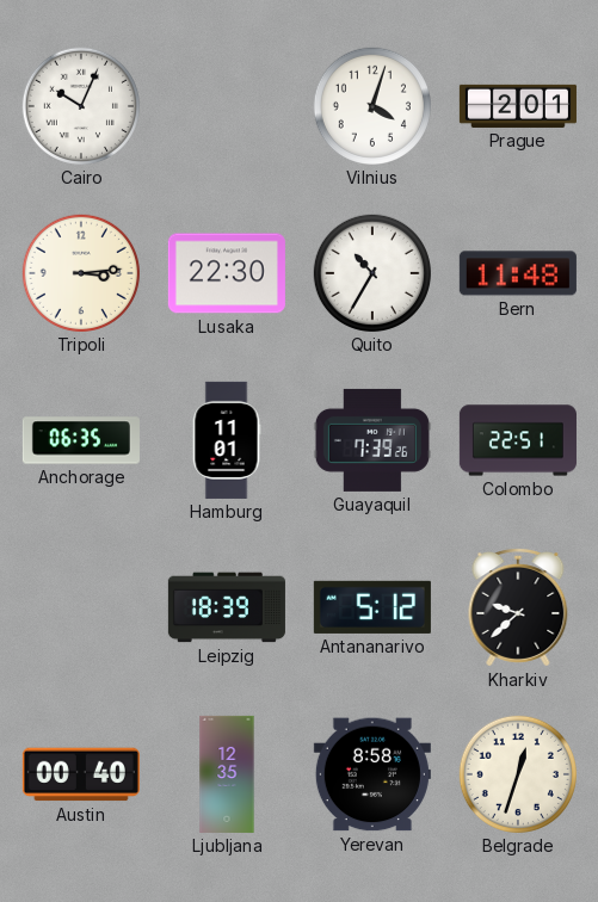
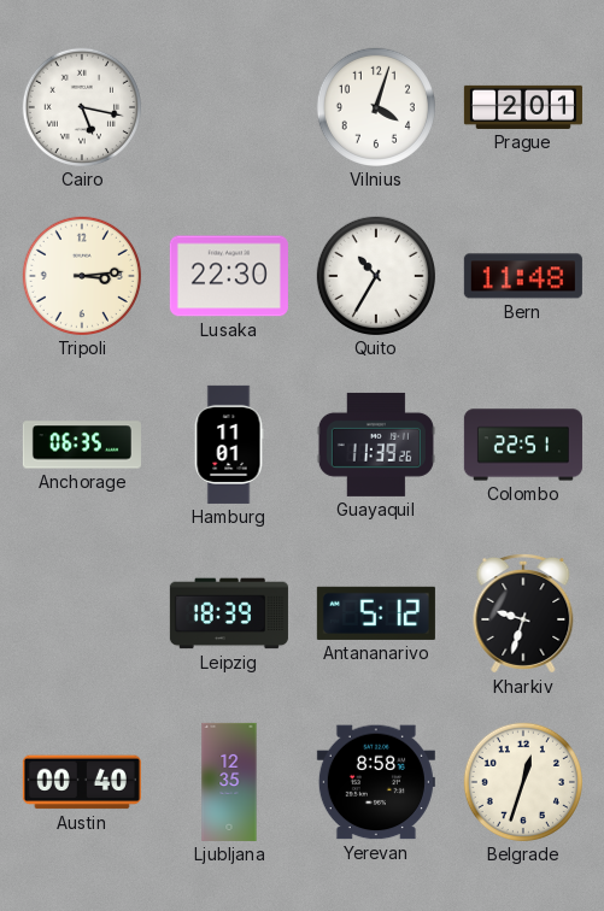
Cairo: 10:04 -> 5:17 (82, 107)
Guayaquil: 7:39 -> 11:39 (376, 445)
Kharkiv: 9:38 -> 9:33 (523, 613)
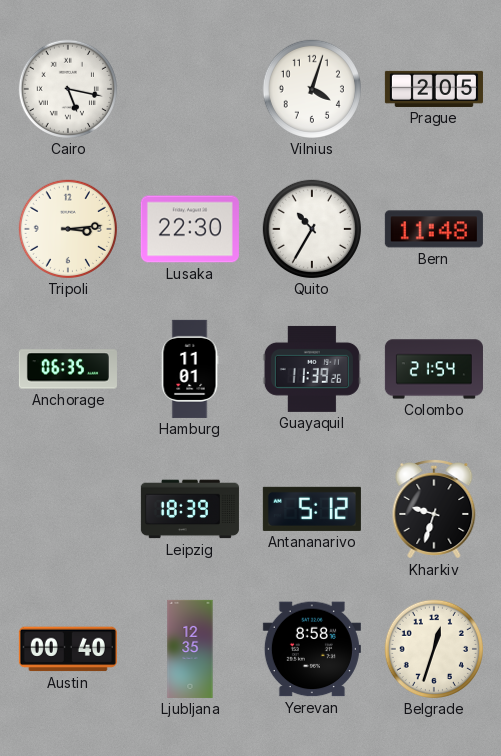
Prague: 2:01 -> 2:05 (434, 89)
Colombo: 22:51 -> 21:54 (434, 369)
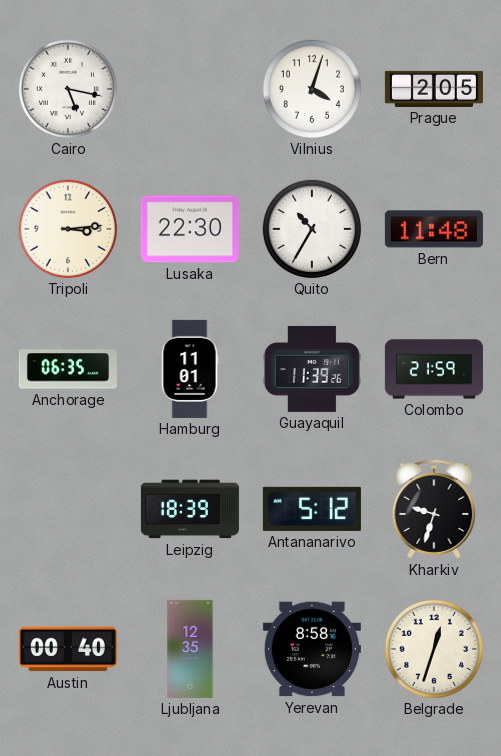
Colombo: 21:54 -> 21:59 (434, 369)
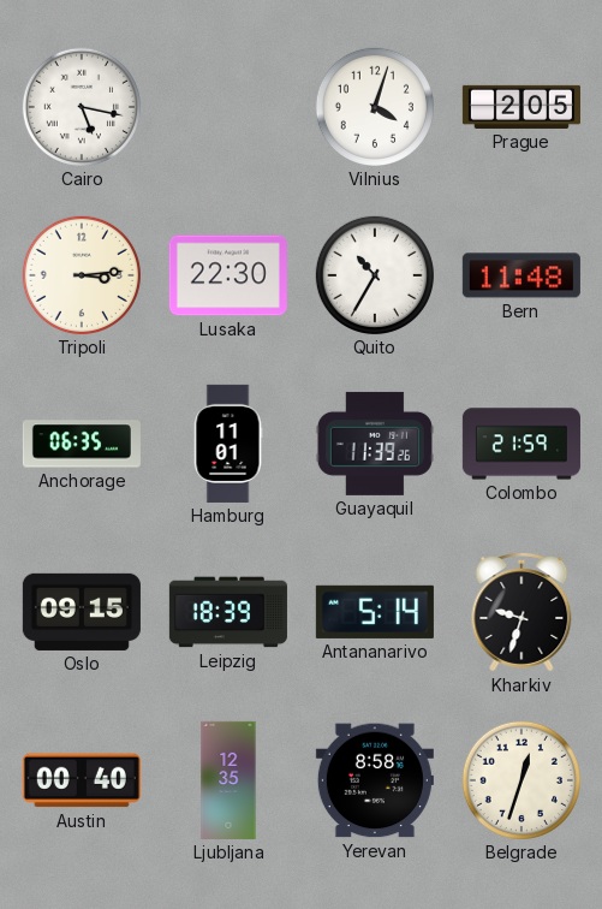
Oslo: none -> 09:15 (82, 612)
Antananarivo: 5:12 -> 5:14 (375, 612)
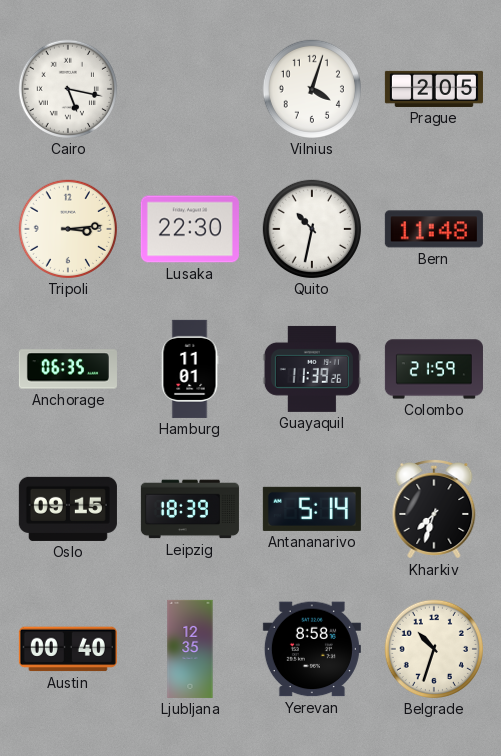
Quito: 10:35 -> 10:32 (312, 229)
Kharkiv: 9:33 -> 7:33 (434, 509)
Belgrade: 12:33 -> 10:33 (434, 649)
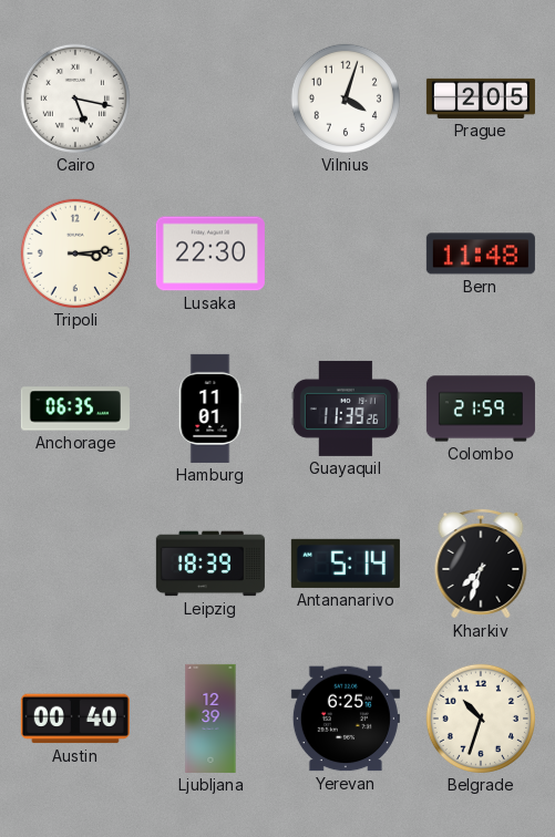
Quito: 10:32 -> none (312, 229)
Oslo: 09:15 -> none (68, 509)
Ljubljana: 12:35 -> 12:39 (210, 719)
Yerevan: 8:58 -> 6:25 (346, 719)
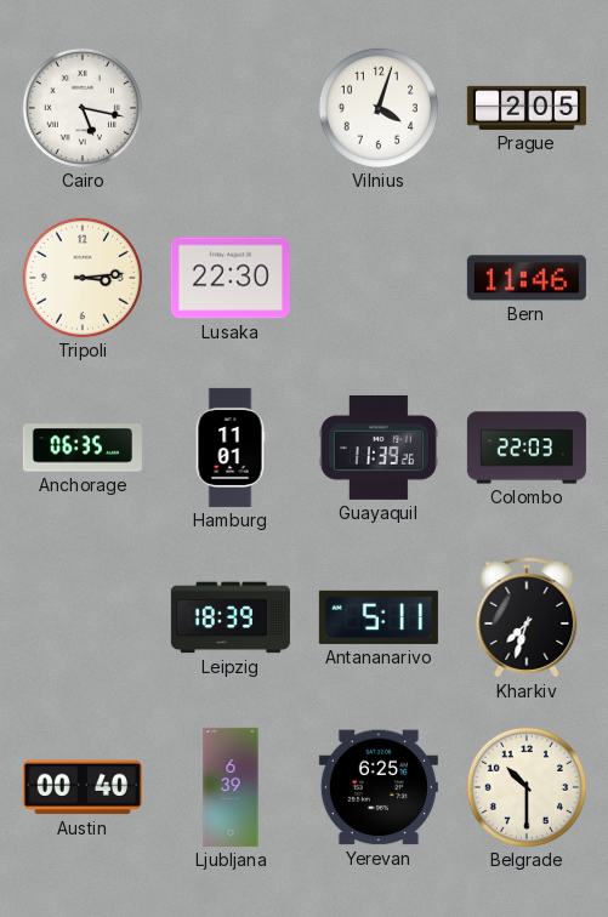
Bern: 11:48 -> 11:46 (527, 278)
Colombo: 21:59 -> 22:03 (527, 448)
Antananarivo: 5:14 -> 5:11 (379, 617)
Ljubljana: 12:39 -> 6:39 (231, 787)
Belgrade: 10:33 -> 10:30 (527, 787)
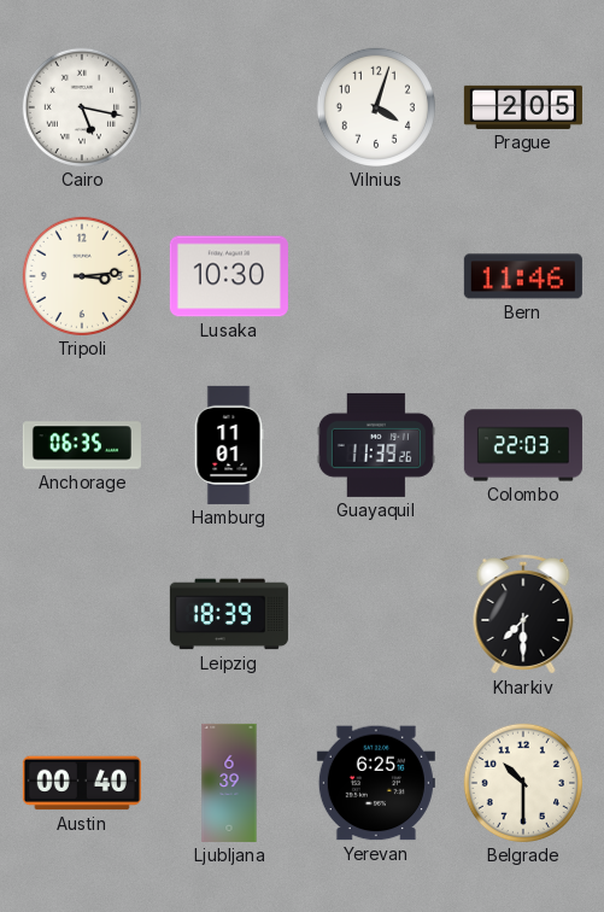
Lusaka: 22:30 -> 10:30 (229, 276)
Antananarivo: 5:11 -> none (379, 617)
Kharkiv: 7:33 -> 7:30 (523, 614)
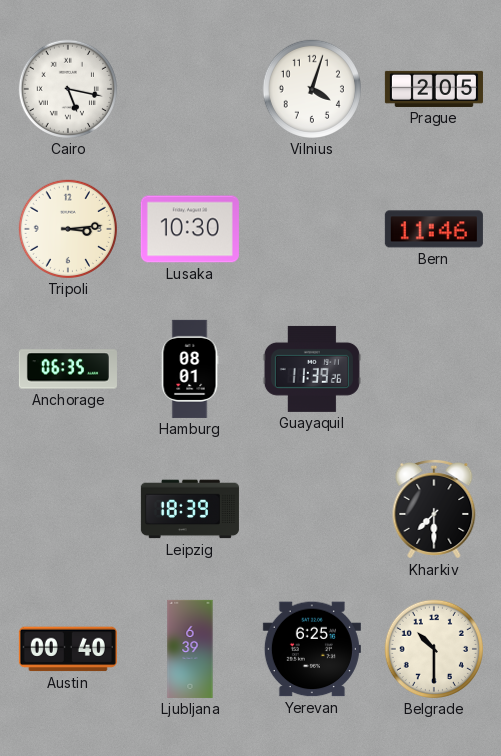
Hamburg: 11:01 -> 08:01 (190, 369)
Colombo: 22:03 -> none (523, 445)
